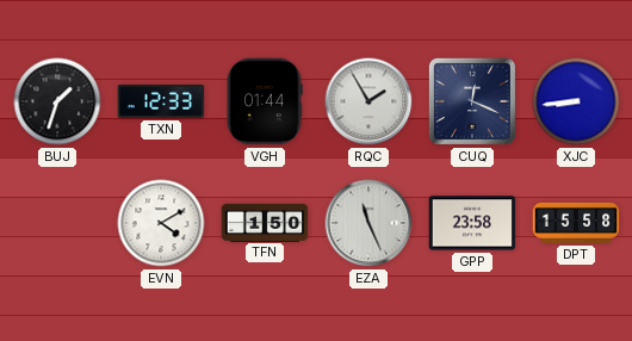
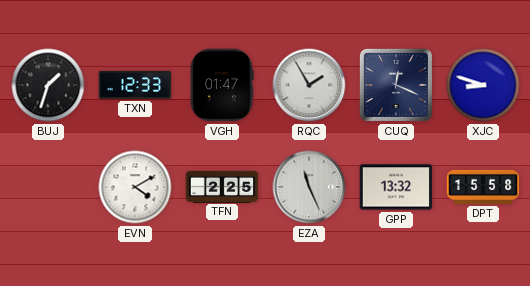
VGH: 01:44 -> 01:47 (222, 85)
XJC: 8:44 -> 8:48 (483, 85)
TFN: 1:50 -> 2:25 (222, 186)
GPP: 23:58 -> 13:32 (396, 187)
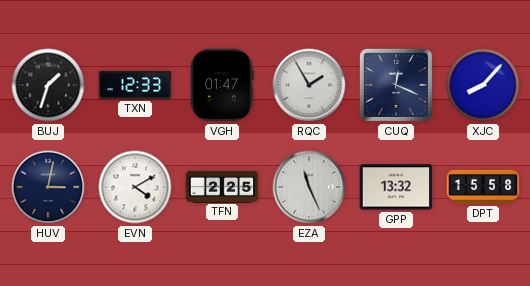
XJC: 8:48 -> 8:07 (483, 85)
HUV: none -> 3:02 (48, 187)
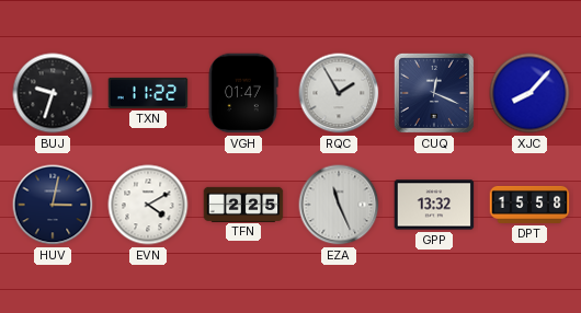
BUJ: 1:33 -> 9:33 (53, 93)
TXN: 12:33 -> 11:22 (148, 93)
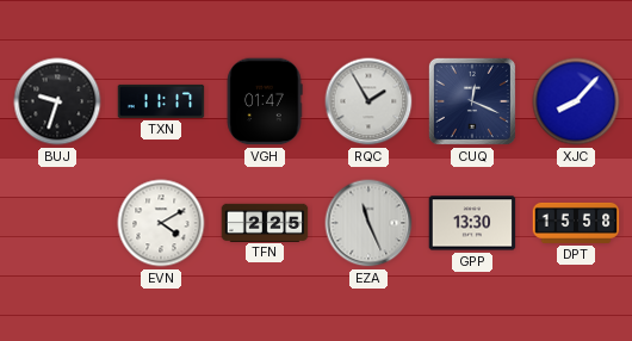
TXN: 11:22 -> 11:17 (161, 101)
HUV: 3:02 -> none (53, 205)
GPP: 13:32 -> 13:30 (472, 223)
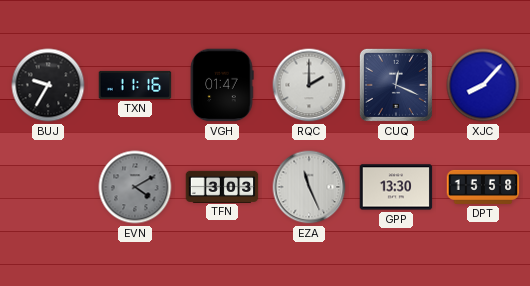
BUJ: 9:33 -> 9:35 (48, 85)
TXN: 11:17 -> 11:16 (135, 85)
RQC: 1:55 -> 2:00 (309, 85)
EVN dial: white -> grey (135, 187)
TFN: 2:25 -> 3:03 (222, 186)
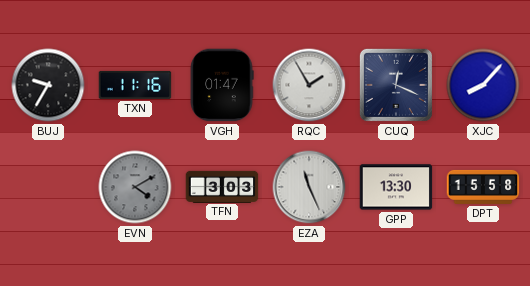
RQC: 2:00 -> 1:55 (309, 85)
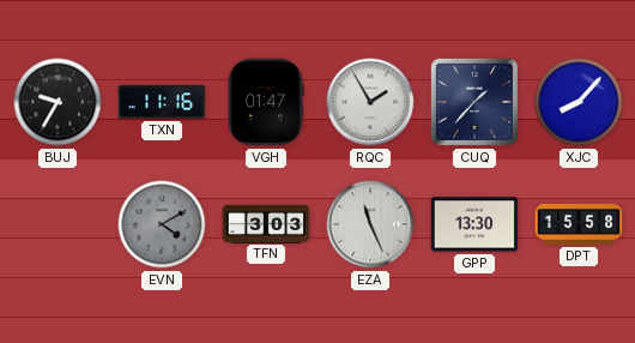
CUQ: 12:19 -> 1:37 (474, 102)
